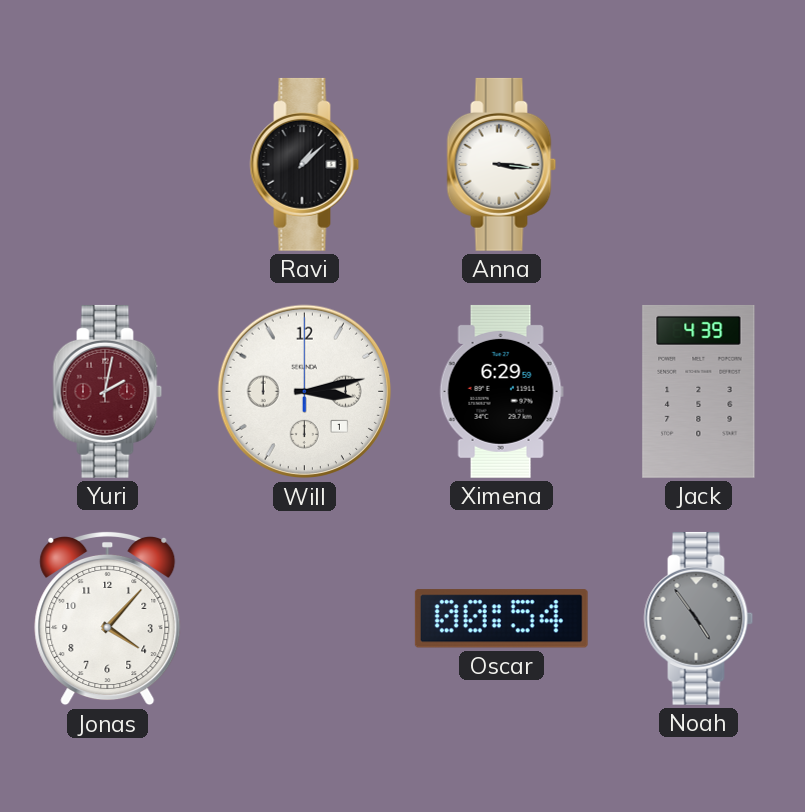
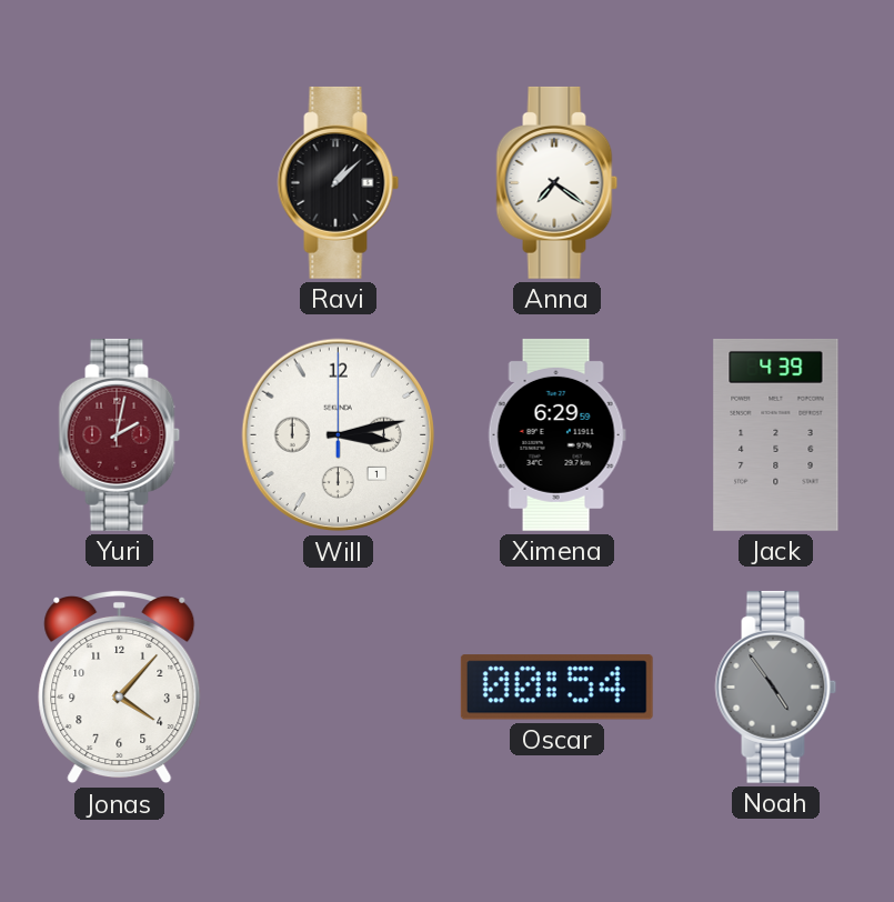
Anna: 3:16 -> 7:21 (558, 182)
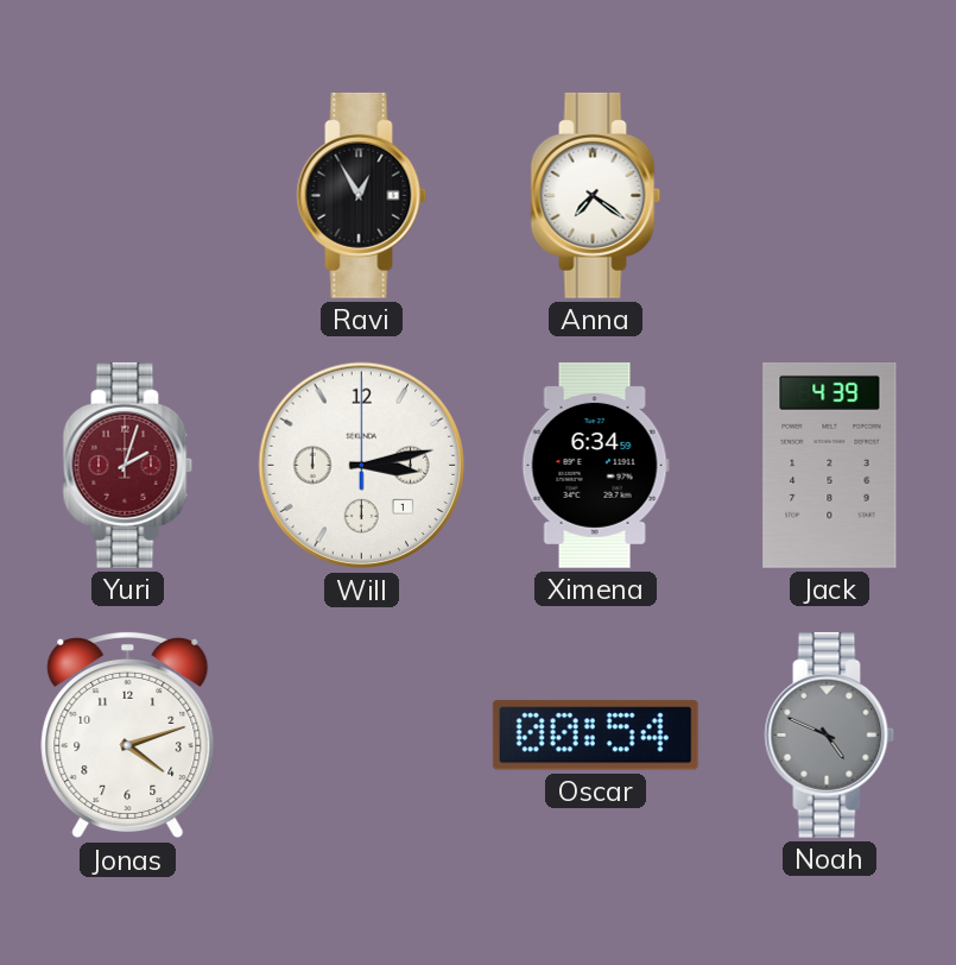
Ravi: 1:08 -> 12:55 (362, 195)
Yuri: 2:02 -> 2:03 (128, 465)
Ximena: 6:29 -> 6:34 (595, 465)
Jonas: 4:07 -> 4:12 (128, 734)
Noah: 4:54 -> 4:49 (830, 734)
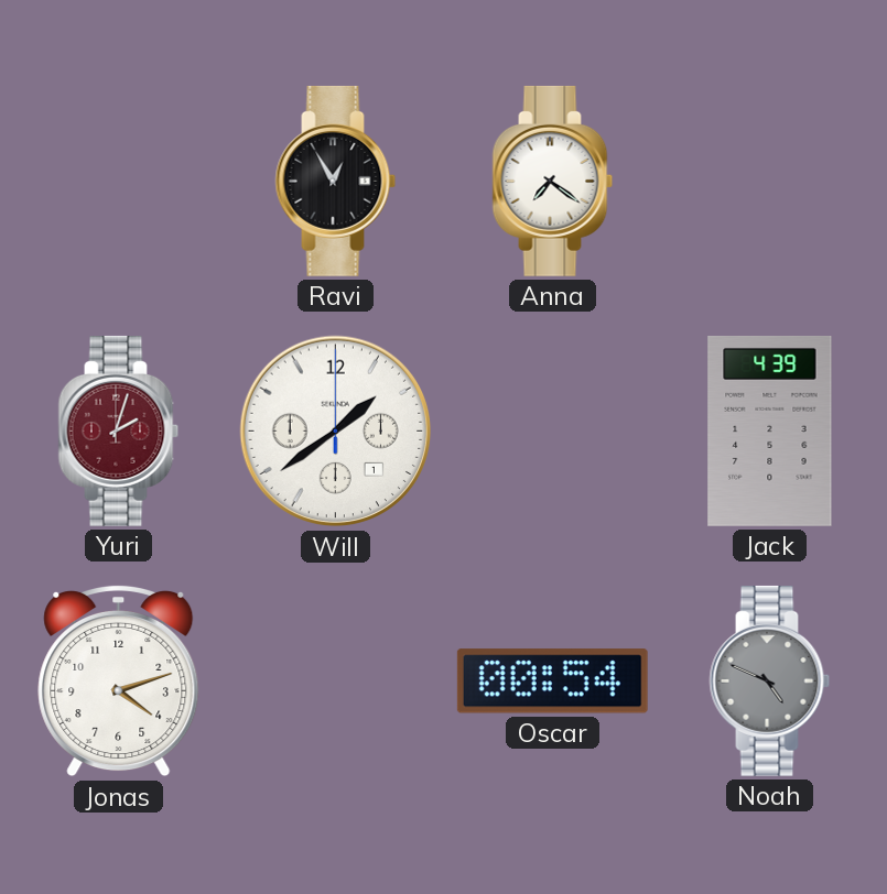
Will: 3:13 -> 1:39 (336, 432)
Ximena: 6:34 -> none (595, 465)
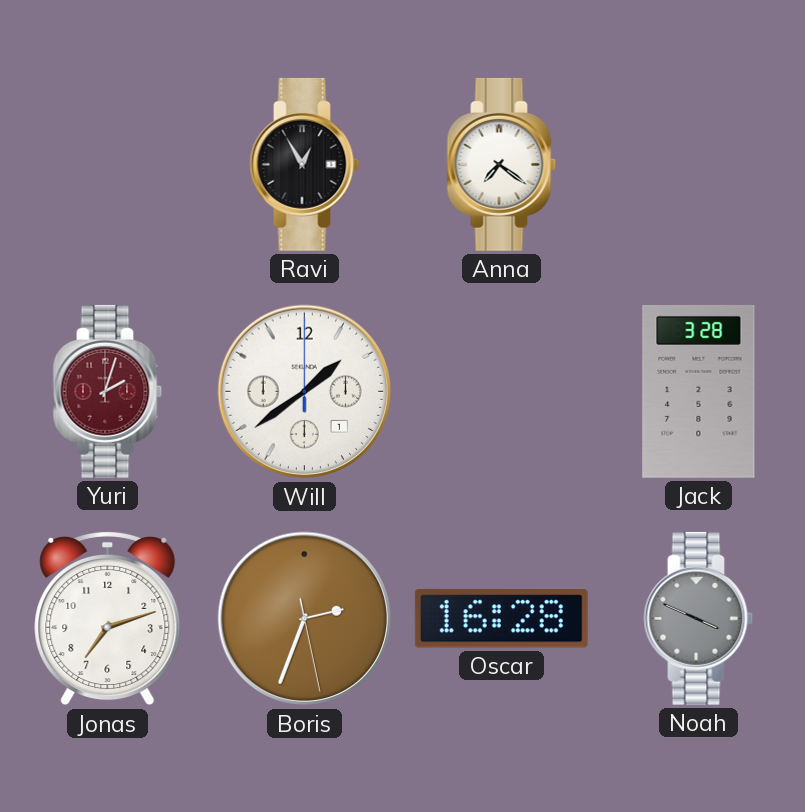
Jack: 4:39 -> 3:28 (699, 391)
Jonas: 4:12 -> 7:12 (108, 618)
Boris: none -> 2:33 (305, 619)
Oscar: 00:54 -> 16:28 (501, 619)
Noah: 4:49 -> 3:49 (699, 618)
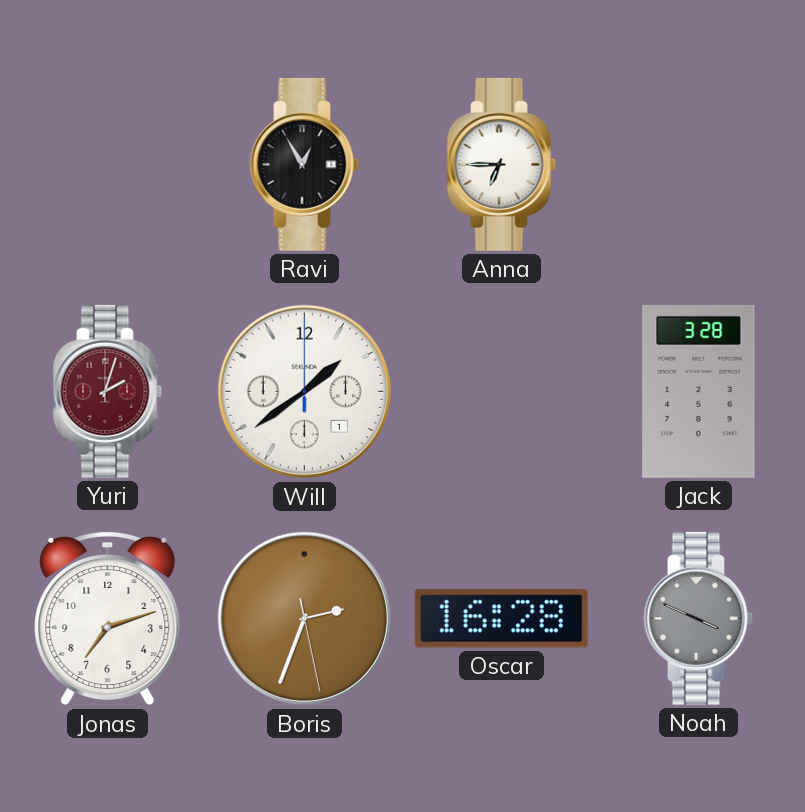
Anna: 7:21 -> 6:45 (502, 164)
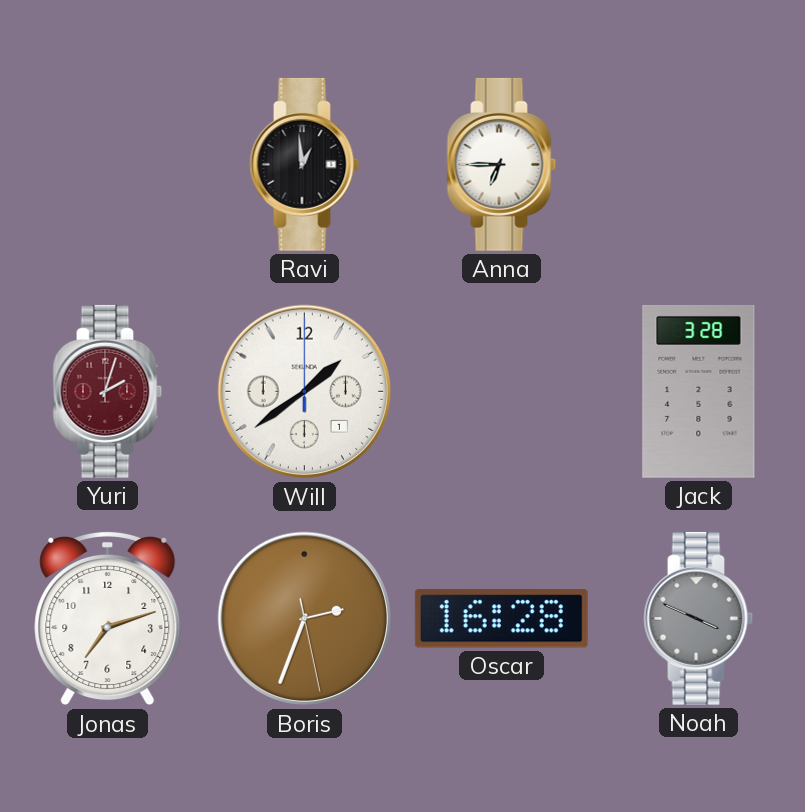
Ravi: 12:55 -> 12:59 (305, 164)
